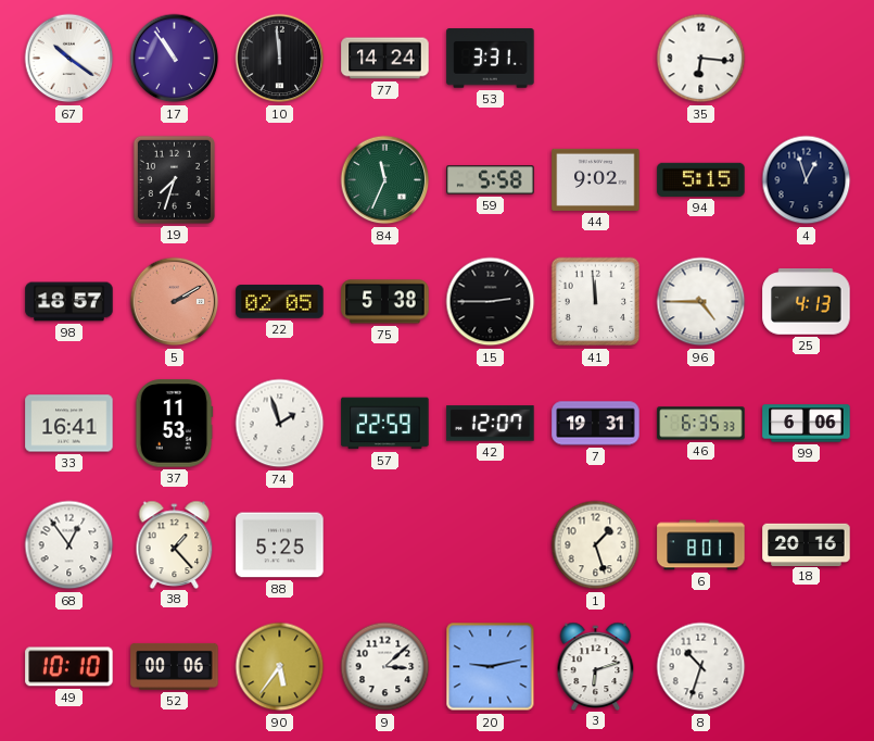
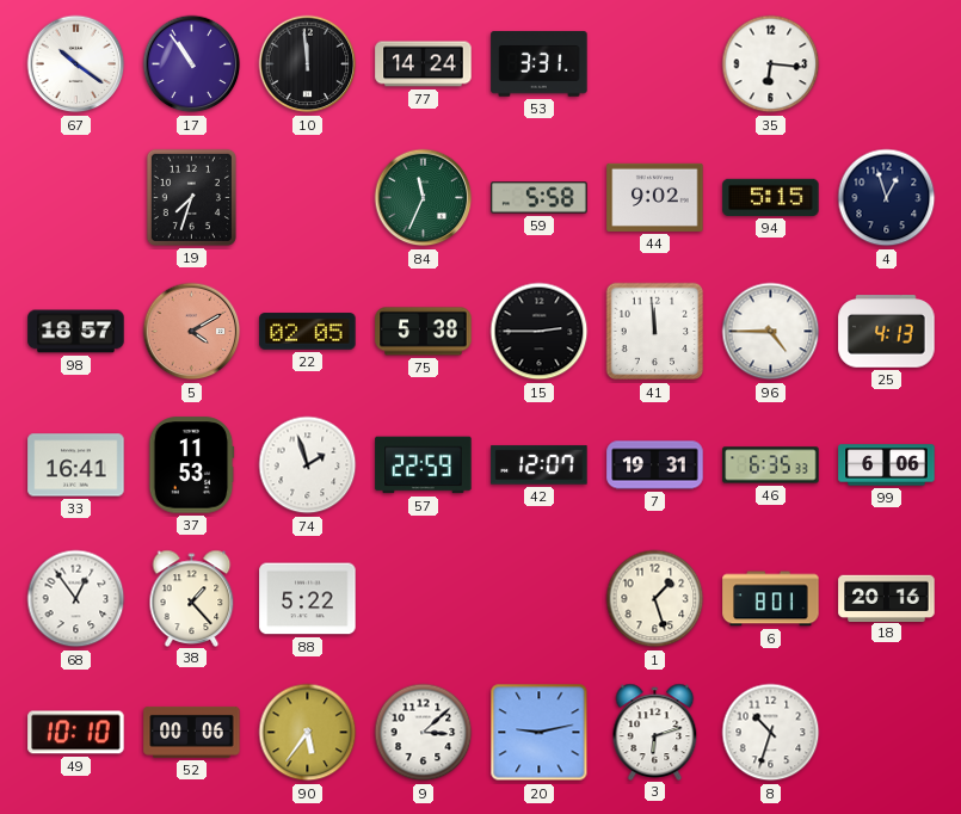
5: 2:10 -> 4:10 (192, 332)
88: 5:25 -> 5:22 (308, 599)
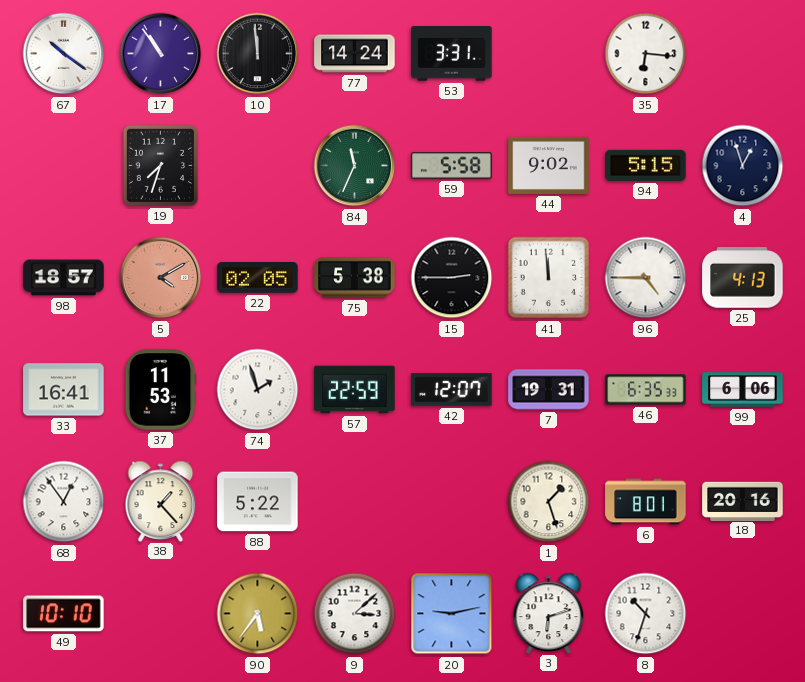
52: 00:06 -> none (192, 732)
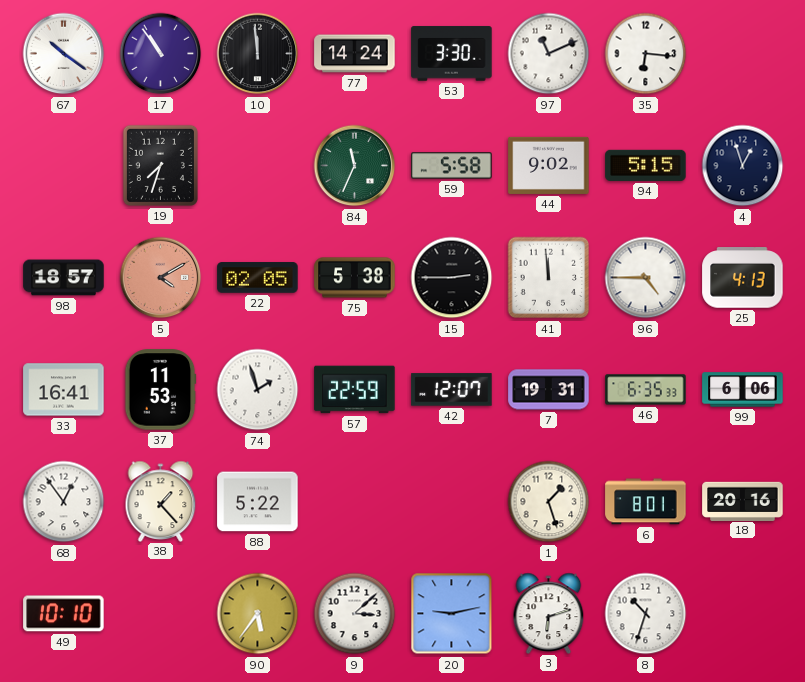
53: 3:31 -> 3:30 (452, 54)
97: none -> 11:11 (549, 54)
